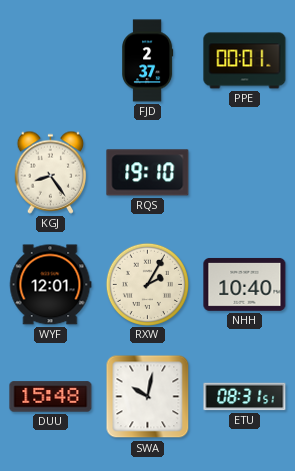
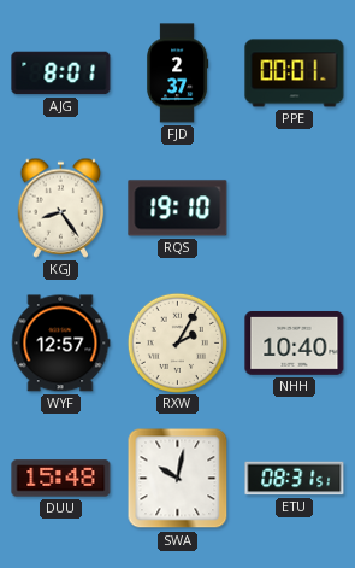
AJG: none -> 8:01 (61, 74)
WYF: 12:01 -> 12:57 (60, 344)
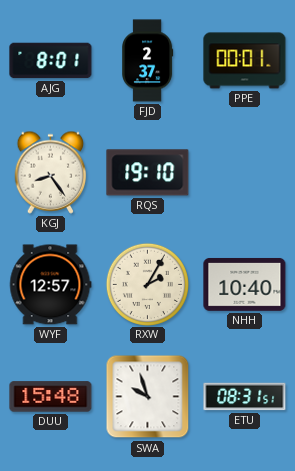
SWA: 10:02 -> 9:57 (148, 397)
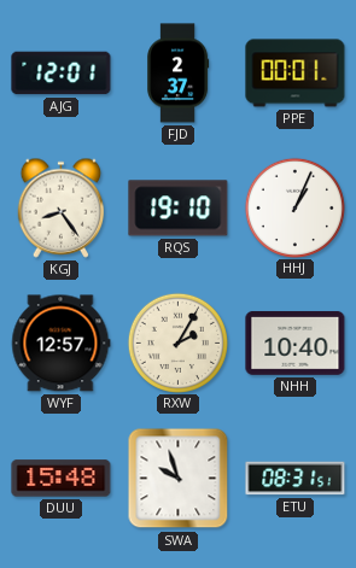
AJG: 8:01 -> 12:01 (62, 74)
HHJ: none -> 1:04 (294, 207)
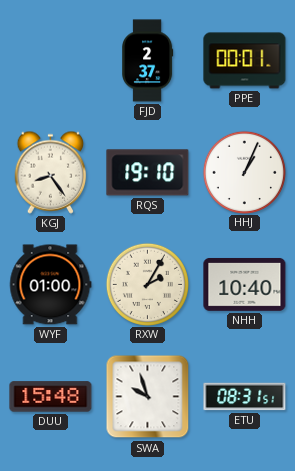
AJG: 12:01 -> none (62, 74)
WYF: 12:57 -> 01:00 (50, 285)
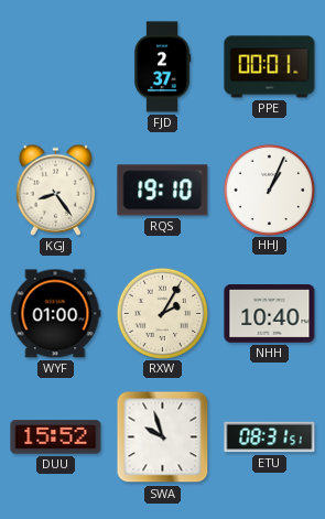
DUU: 15:48 -> 15:52 (56, 437)
